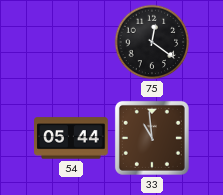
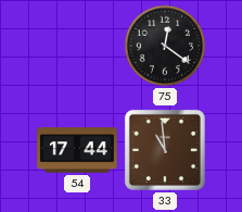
54: 05:44 -> 17:44 (77, 150)
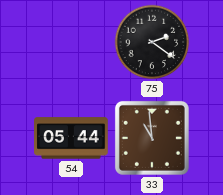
75: 12:21 -> 2:21 (152, 42)
54: 17:44 -> 05:44 (71, 138)
